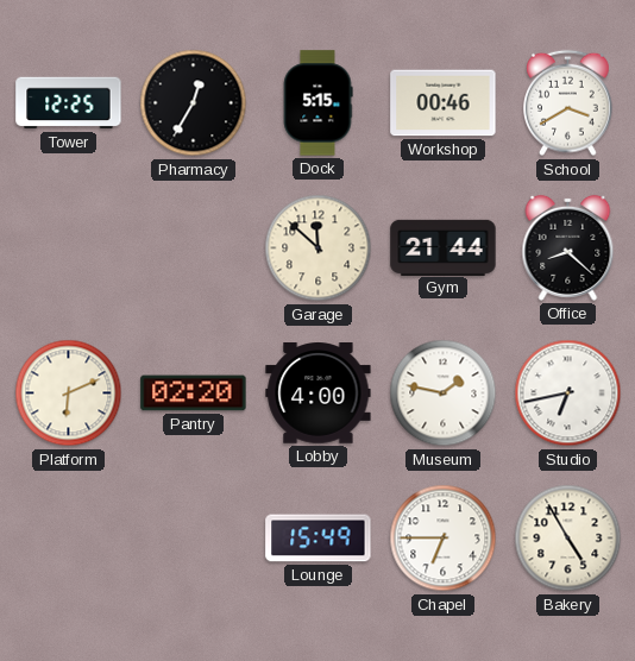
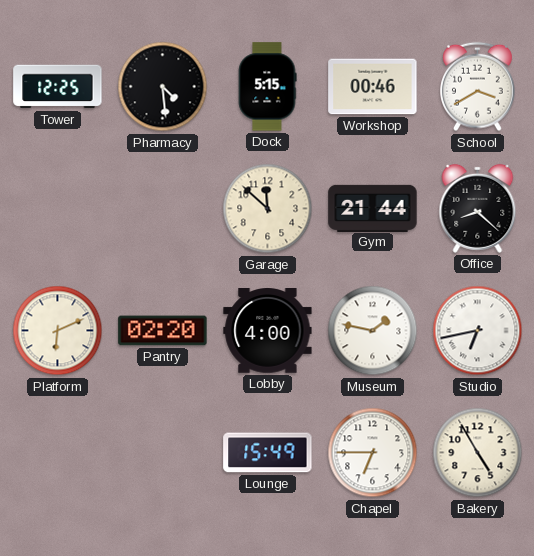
Pharmacy: 12:35 -> 4:29 (163, 87)
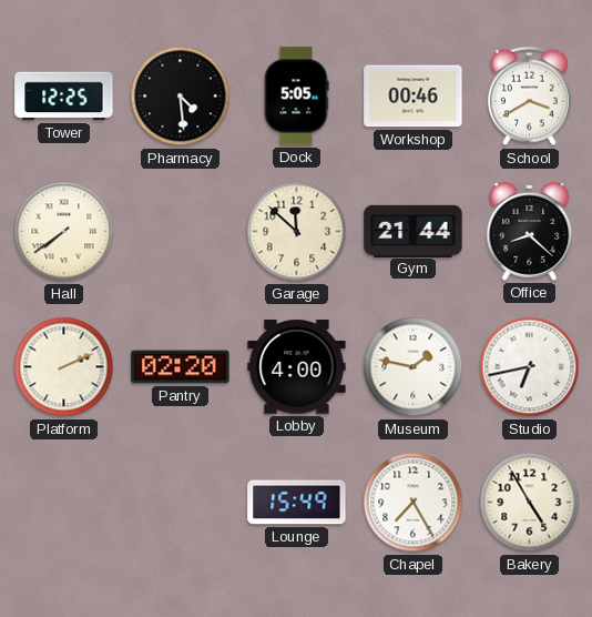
Dock: 5:15 -> 5:05 (296, 97)
Hall: none -> 7:39 (64, 232)
Platform: 6:11 -> 2:11 (64, 367)
Chapel: 6:45 -> 7:25 (414, 503)
